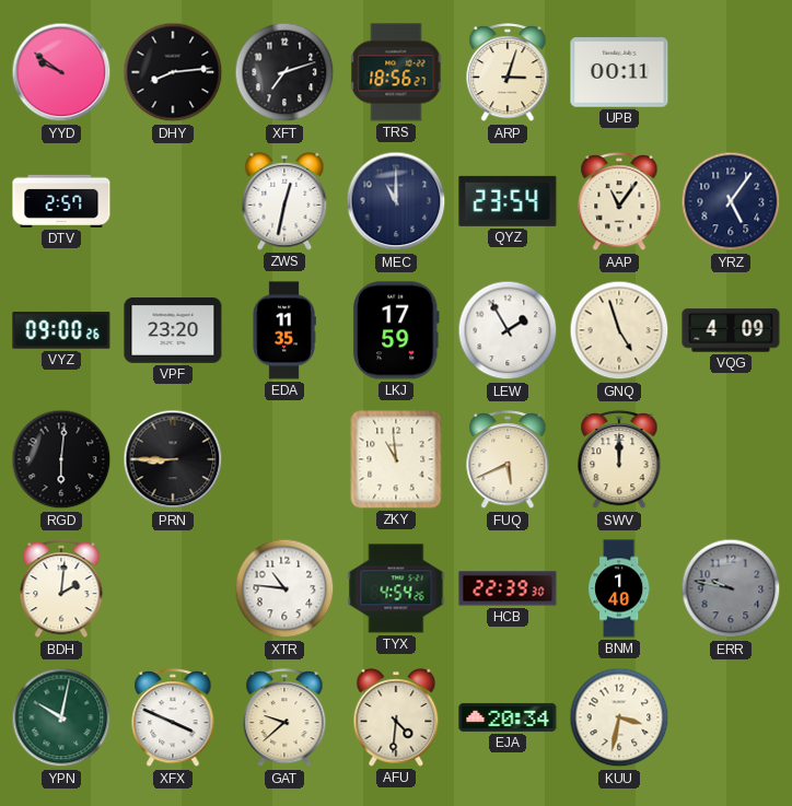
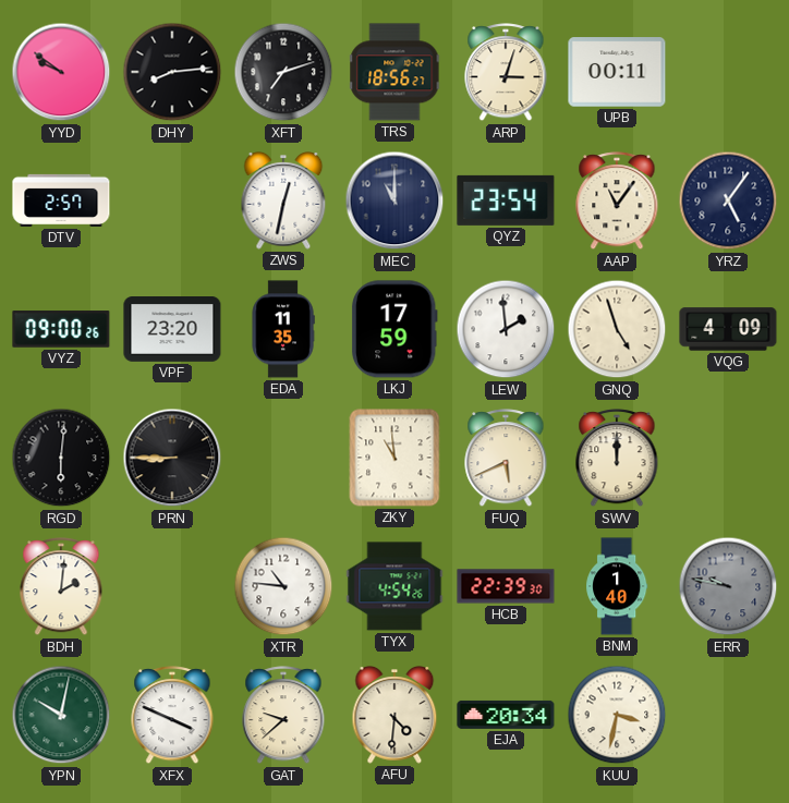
LEW: 1:55 -> 1:59 (506, 329)
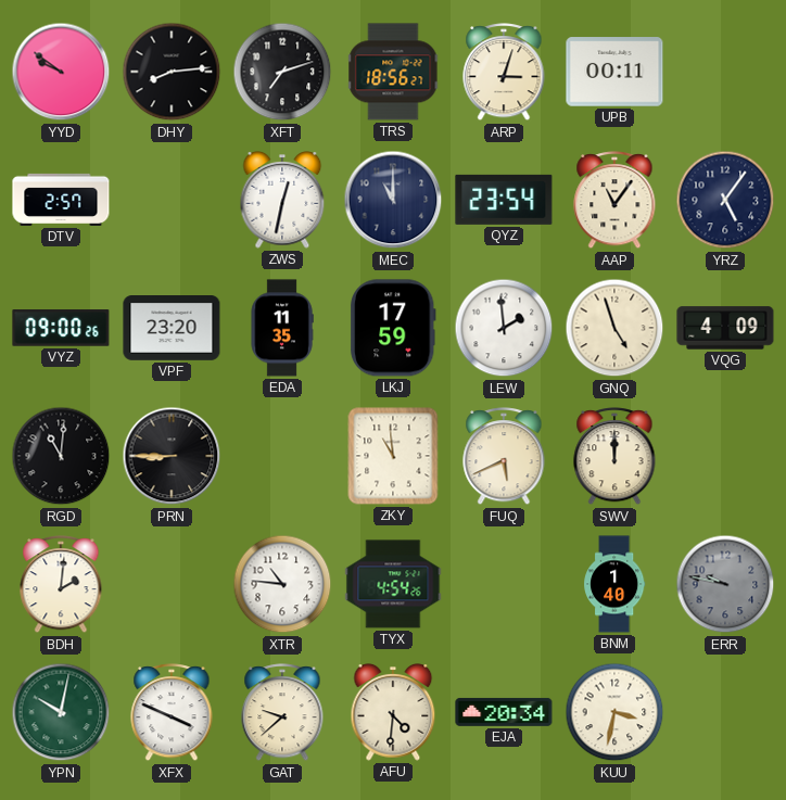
RGD: 6:01 -> 11:01 (61, 456)
HCB: 22:39 -> none (506, 586)
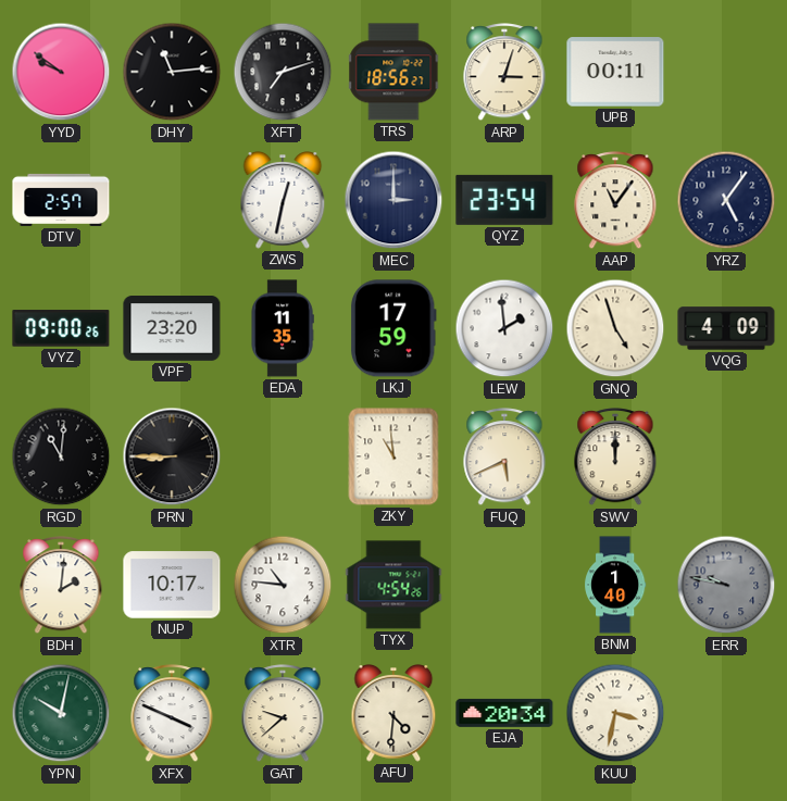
DHY: 8:14 -> 11:14 (172, 72)
MEC: 11:00 -> 3:00 (393, 200)
NUP: none -> 10:17 (172, 585)
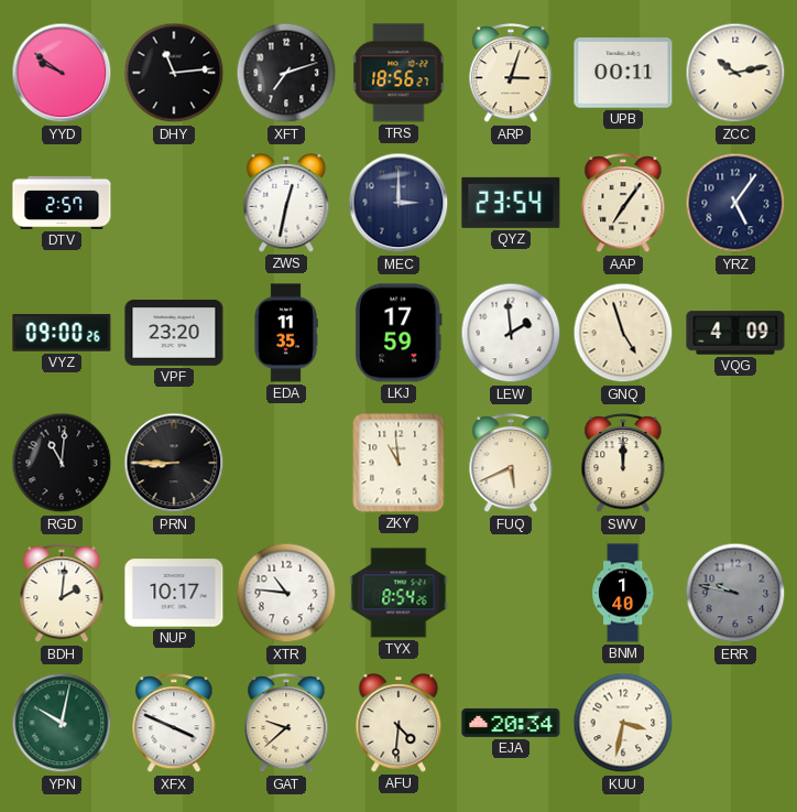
ZCC: none -> 10:13 (735, 73)
AAP: 11:06 -> 7:06 (623, 204)
TYX: 4:54 -> 8:54 (398, 593)
